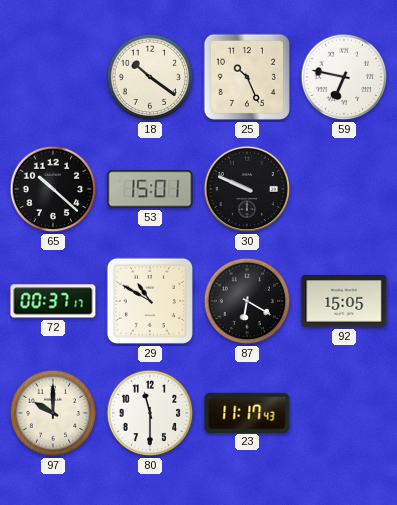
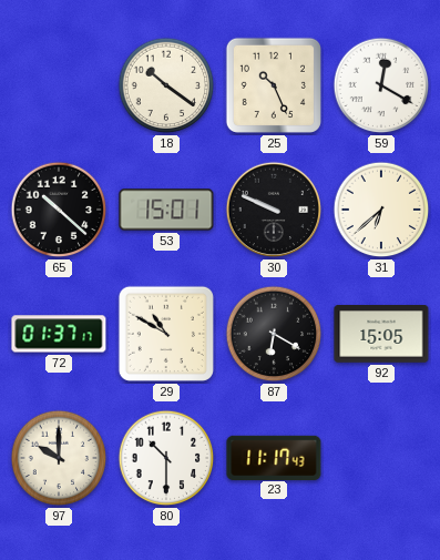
59: 6:47 -> 12:20 (381, 85)
31: none -> 6:38 (381, 210)
72: 00:37 -> 01:37 (59, 334)
80: 11:30 -> 10:30 (166, 458)
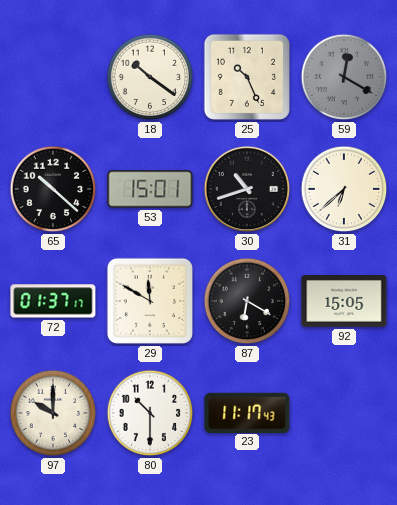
59 dial: white -> grey (344, 77)
30: 9:49 -> 10:42 (247, 189)
29: 10:50 -> 11:50 (150, 301)
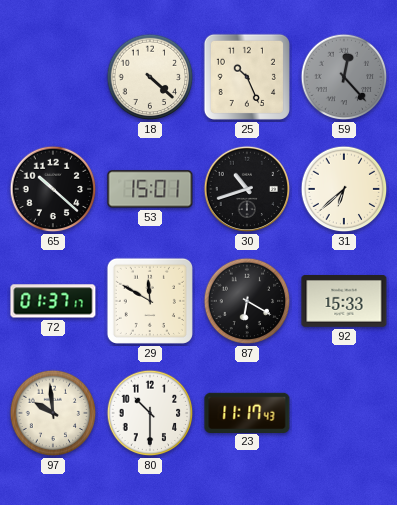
18: 10:21 -> 4:22 (150, 77)
59: 12:20 -> 12:23 (344, 77)
92: 15:05 -> 15:33 (344, 302)
97: 10:00 -> 9:59 (53, 413)
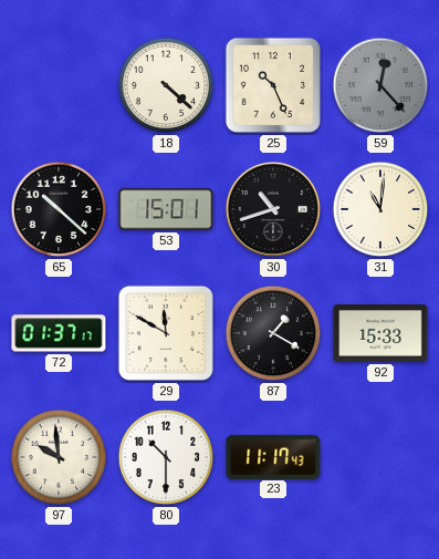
31: 6:38 -> 11:01 (380, 209)
87: 6:20 -> 1:20 (273, 333)
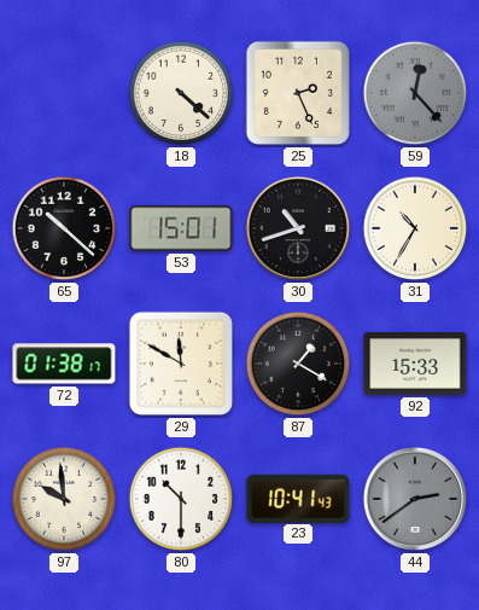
25: 10:26 -> 2:26 (298, 93)
31: 11:01 -> 10:35 (415, 228)
72: 01:37 -> 01:38 (64, 364)
23: 11:17 -> 10:41 (298, 498)
44: none -> 2:39 (415, 499)
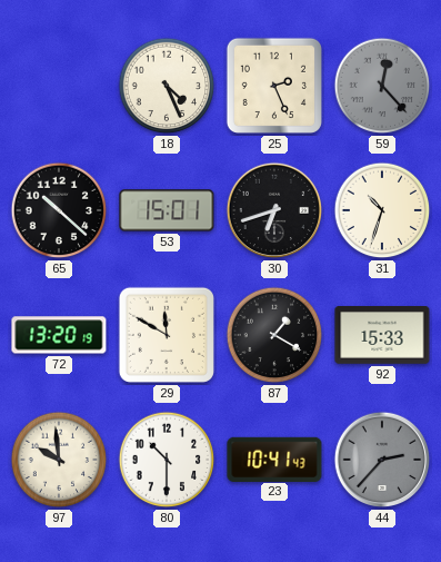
18: 4:22 -> 4:26 (167, 86)
30: 10:42 -> 6:42 (274, 210)
31: 10:35 -> 10:33 (382, 210)
72: 01:38 -> 13:20 (59, 335)
44: 2:39 -> 2:37 (382, 460)
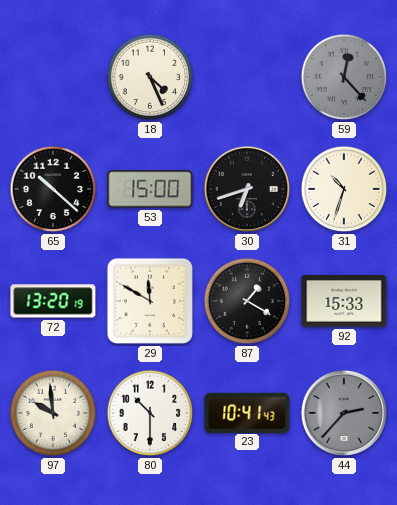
25: 2:26 -> none (274, 86)
53: 15:01 -> 15:00 (150, 189)
